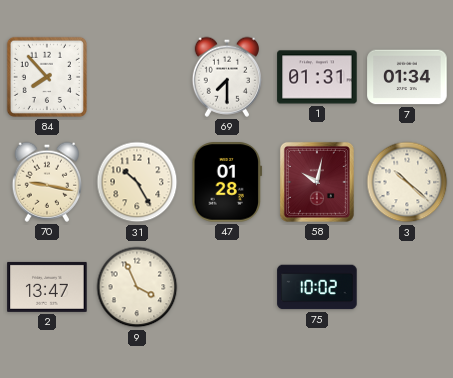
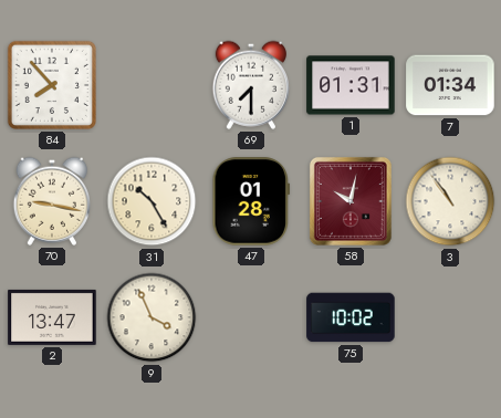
3: 10:22 -> 10:54 (450, 201)
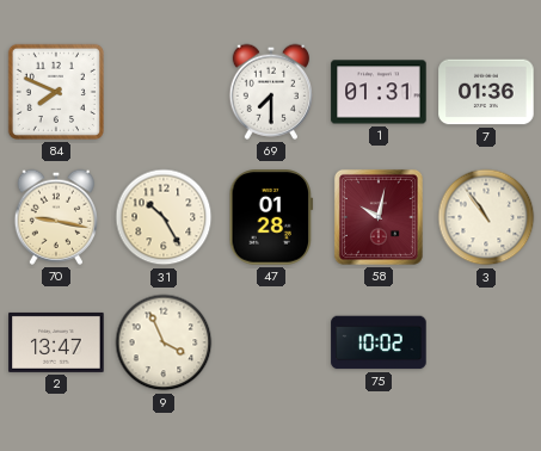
84: 7:53 -> 7:49 (56, 92)
7: 01:34 -> 01:36 (486, 92)
